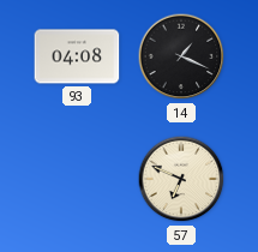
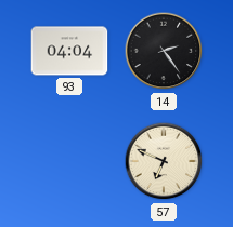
93: 04:08 -> 04:04 (69, 51)
14: 1:19 -> 2:24 (164, 51)
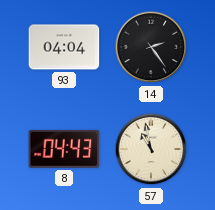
8: none -> 04:43 (64, 149)
57: 6:49 -> 10:58 (151, 149)
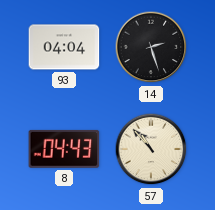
14: 2:24 -> 2:27 (151, 47)
57: 10:58 -> 10:53 (151, 149)
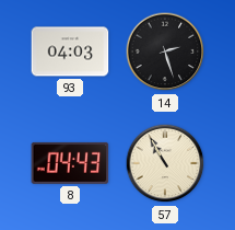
93: 04:04 -> 04:03 (70, 51)
57: 10:53 -> 10:55 (165, 163)
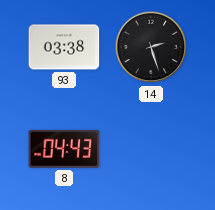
93: 04:03 -> 03:38 (64, 47)
57: 10:55 -> none (165, 163)
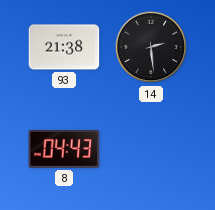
93: 03:38 -> 21:38 (64, 47)
14: 2:27 -> 2:29 (151, 47)
